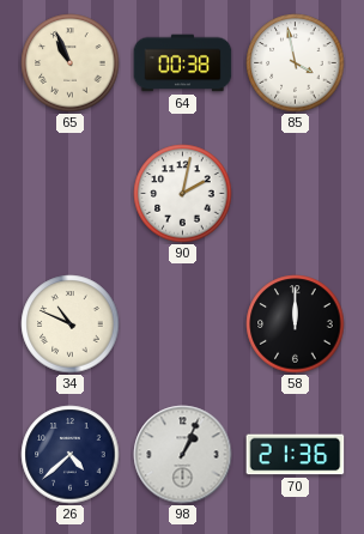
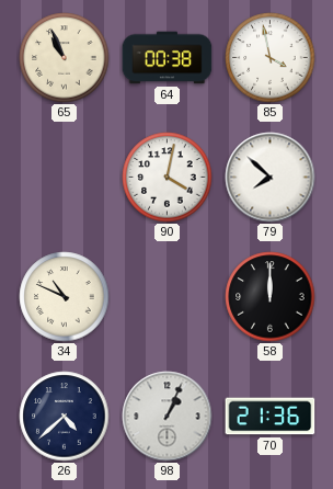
90: 2:02 -> 4:02 (168, 178)
79: none -> 7:52 (271, 178)
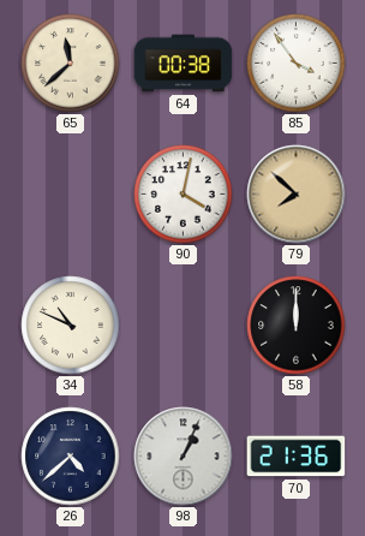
65: 10:56 -> 11:38 (71, 64)
85: 3:58 -> 3:54 (297, 64)
79 dial: white -> champagne (297, 195)
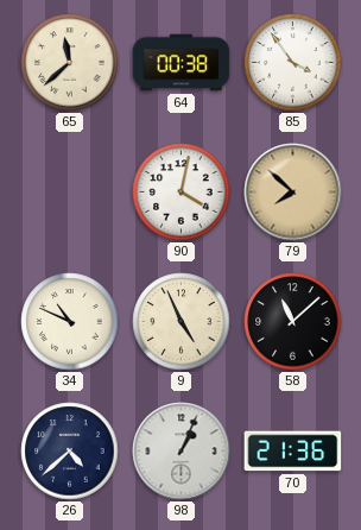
9: none -> 4:56 (182, 322)
58: 12:00 -> 11:08 (293, 322)
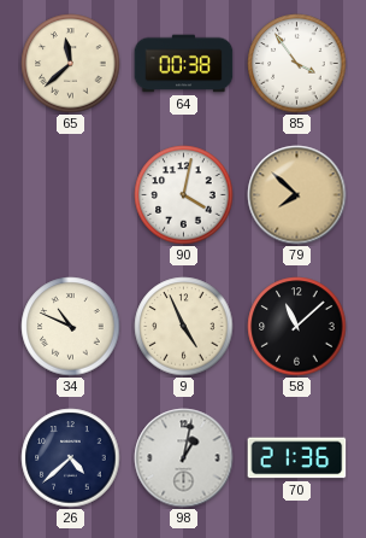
98: 1:04 -> 1:02 (184, 458)
